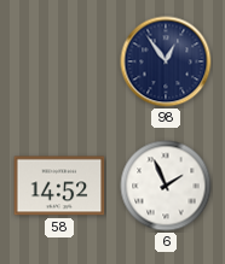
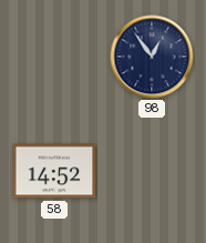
6: 1:56 -> none (166, 186)
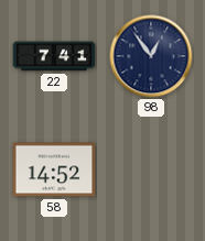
22: none -> 7:41 (54, 56)
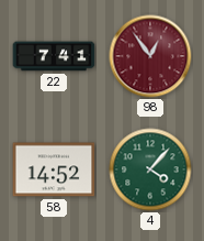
98 dial: navy -> burgundy (150, 56)
4: none -> 4:07 (150, 169)
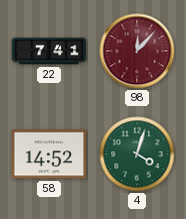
98: 12:54 -> 12:07 (137, 51)
4: 4:07 -> 4:03 (137, 154)
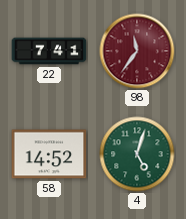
98: 12:07 -> 11:36 (137, 51)
4: 4:03 -> 5:03 (137, 154)
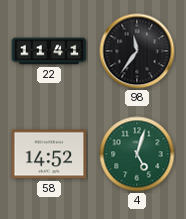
22: 7:41 -> 11:41 (49, 51)
98 dial: burgundy -> black (137, 51)
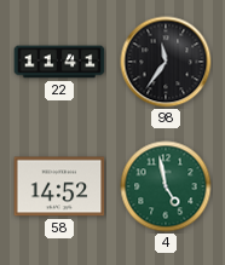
4: 5:03 -> 4:58 (166, 186)
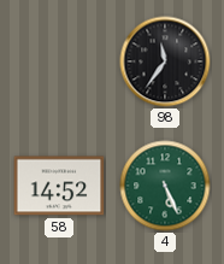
22: 11:41 -> none (59, 62)
4: 4:58 -> 5:26 (165, 186)
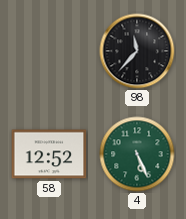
98: 11:36 -> 11:37 (137, 51)
58: 14:52 -> 12:52 (49, 154)
